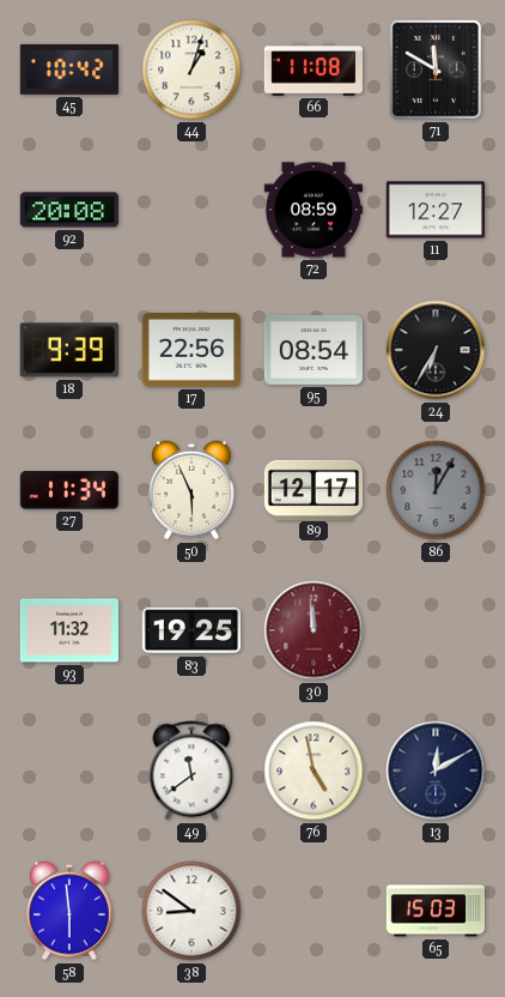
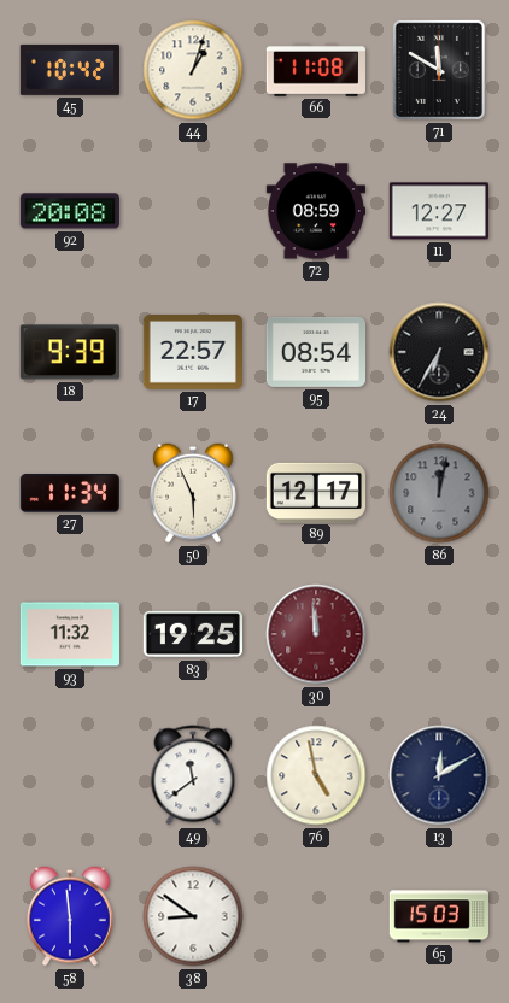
17: 22:56 -> 22:57 (192, 353)
86: 12:05 -> 12:02 (439, 493)
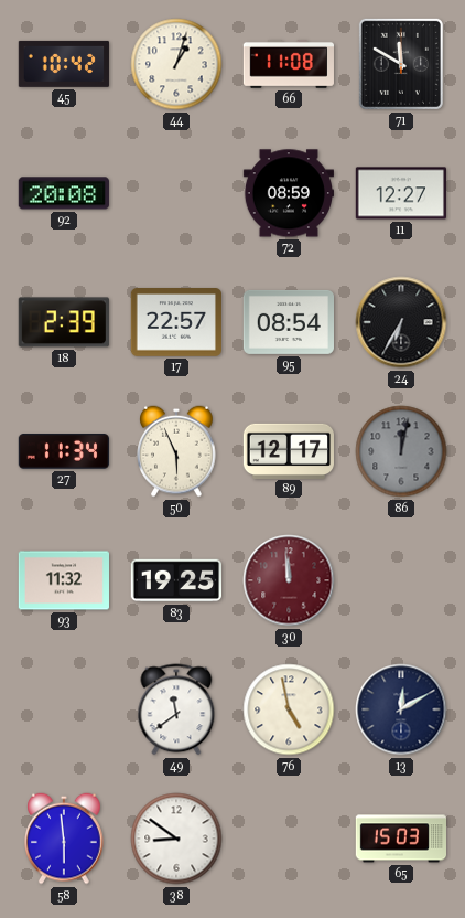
18: 9:39 -> 2:39 (64, 322)
